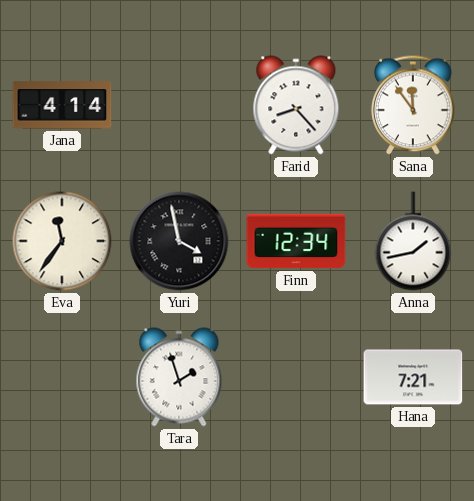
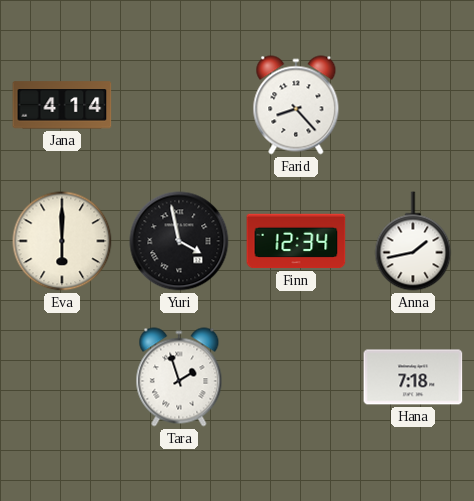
Sana: 11:54 -> none (413, 105)
Eva: 11:36 -> 6:00 (62, 241)
Hana: 7:21 -> 7:18 (413, 377)
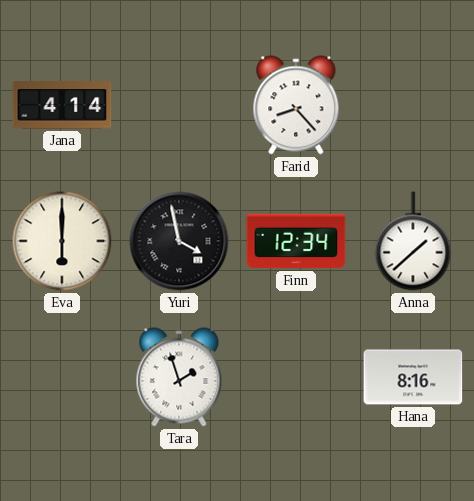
Anna: 1:43 -> 1:38 (413, 241)
Hana: 7:18 -> 8:16 (413, 377)
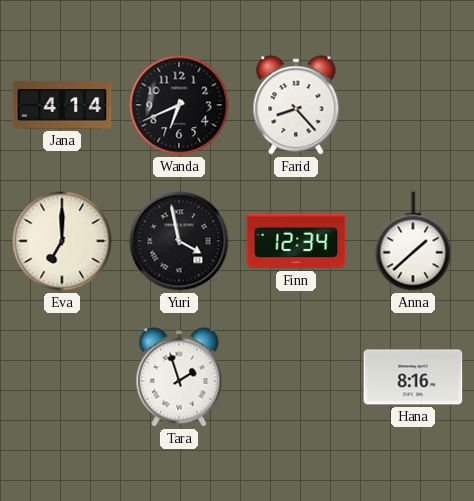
Wanda: none -> 6:41 (179, 105)
Eva: 6:00 -> 7:00 (62, 241)
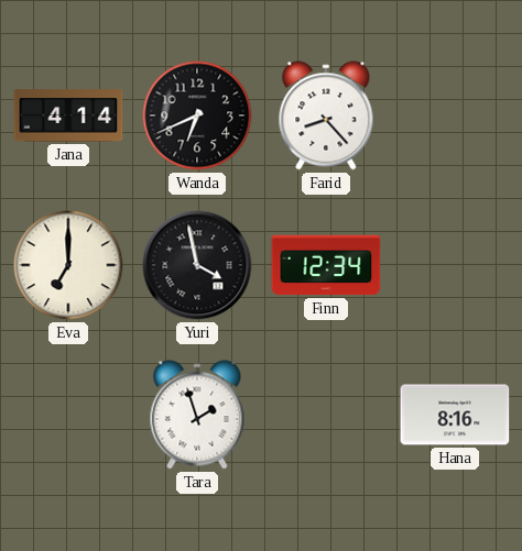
Anna: 1:38 -> none (413, 241)
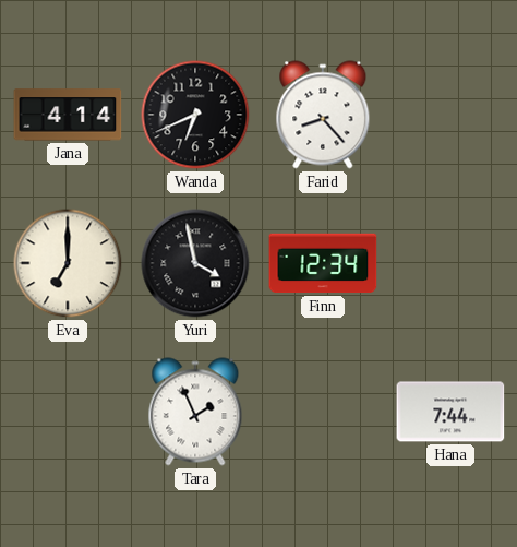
Tara: 1:57 -> 1:56 (195, 412)
Hana: 8:16 -> 7:44 (450, 412)
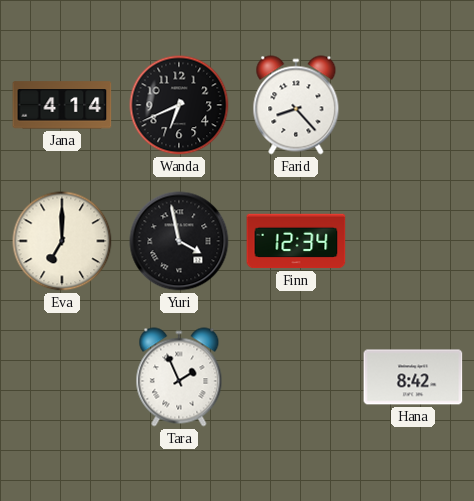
Hana: 7:44 -> 8:42 (413, 377)
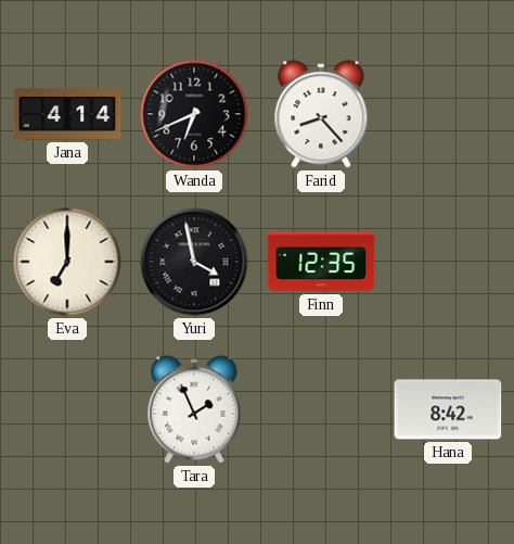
Finn: 12:34 -> 12:35 (321, 262)
